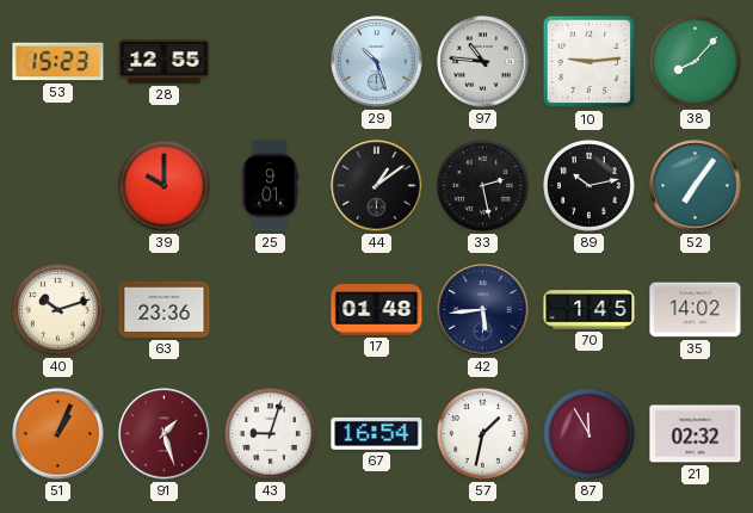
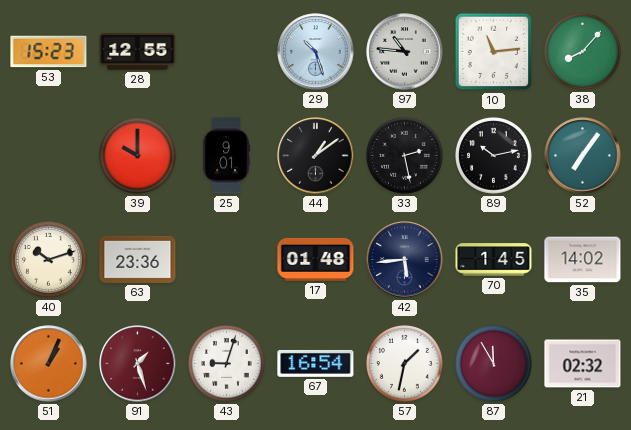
10: 9:14 -> 11:14 (494, 52)
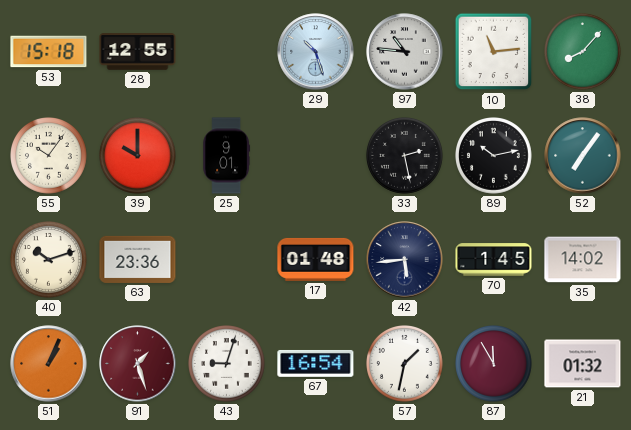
53: 15:23 -> 15:18 (49, 52)
55: none -> 10:06 (49, 156)
44: 1:09 -> none (316, 156)
21: 02:32 -> 01:32 (583, 364)
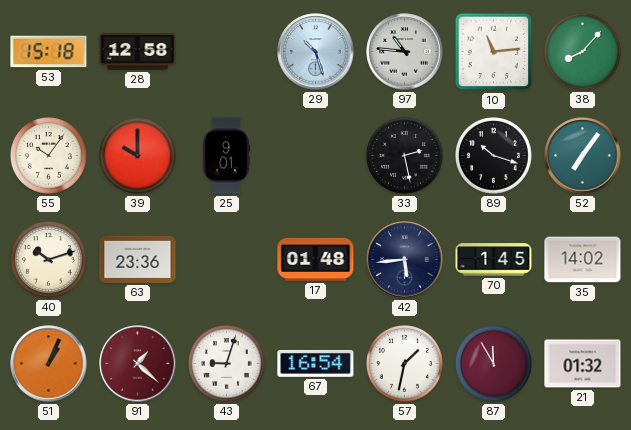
28: 12:55 -> 12:58 (138, 52)
89: 10:13 -> 10:18 (494, 156)
91: 1:27 -> 1:22 (138, 364)
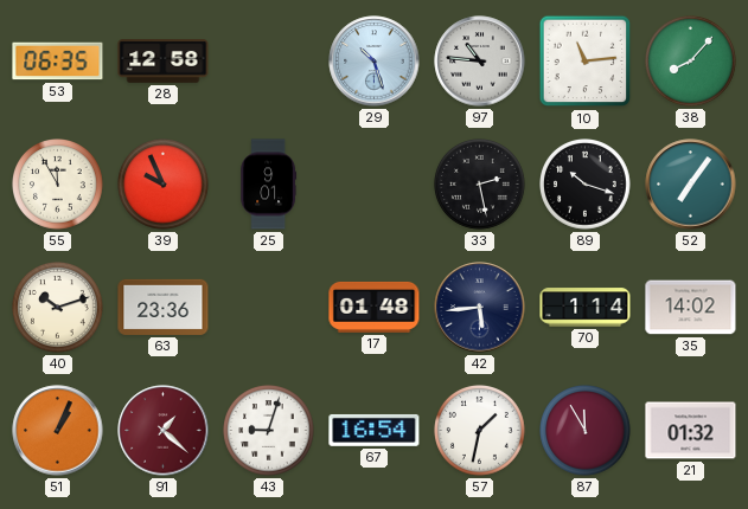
53: 15:18 -> 06:35 (58, 62)
55: 10:06 -> 11:55 (58, 185)
39: 10:00 -> 9:56 (164, 185)
70: 1:45 -> 1:14 (586, 308)
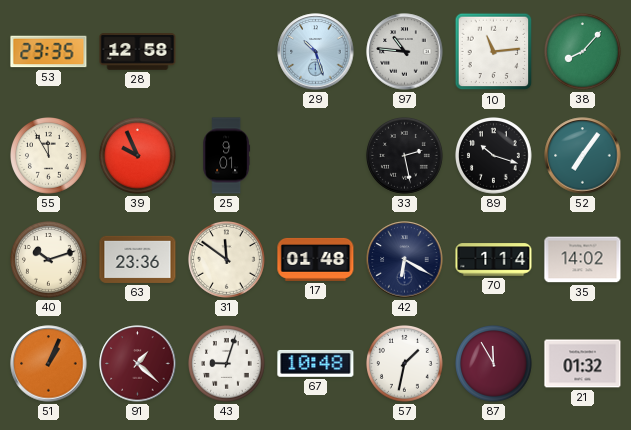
53: 06:35 -> 23:35 (49, 52)
31: none -> 11:51 (227, 260)
42: 5:44 -> 6:20 (405, 260)
67: 16:54 -> 10:48 (316, 363)
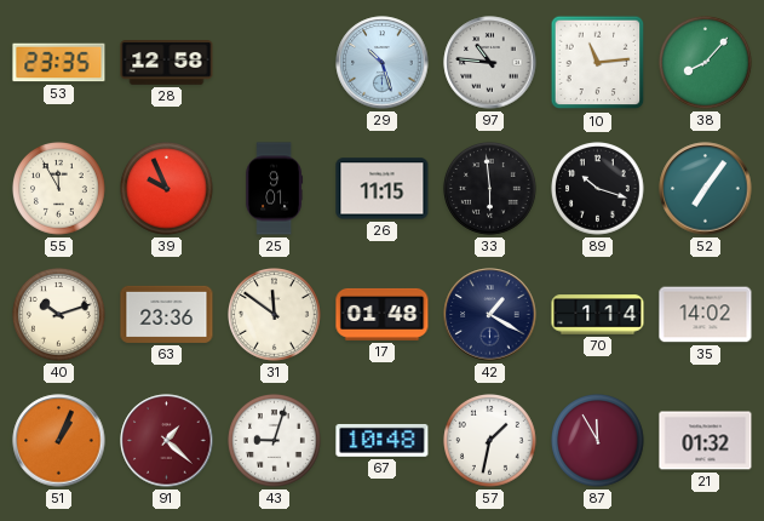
26: none -> 11:15 (383, 189)
33: 2:28 -> 5:59 (490, 189)
42: 6:20 -> 1:20 (490, 315)
